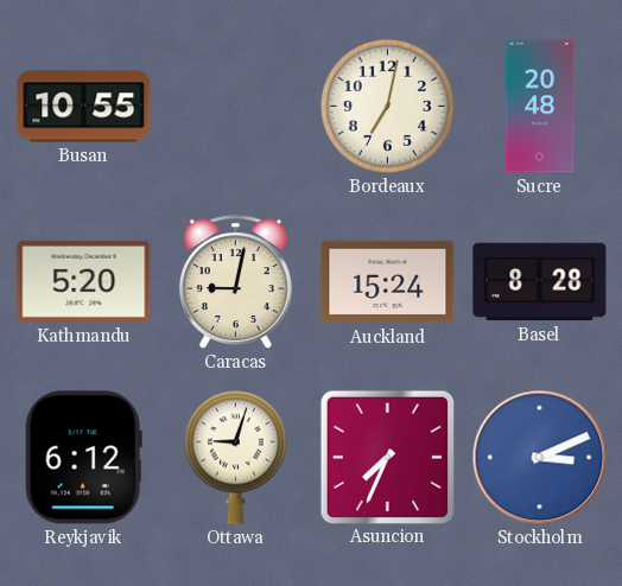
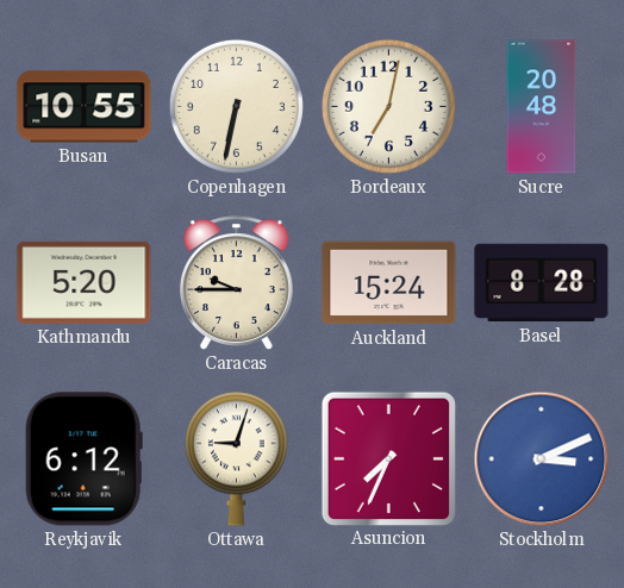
Copenhagen: none -> 6:32 (236, 106)
Caracas: 9:02 -> 9:45 (236, 283)
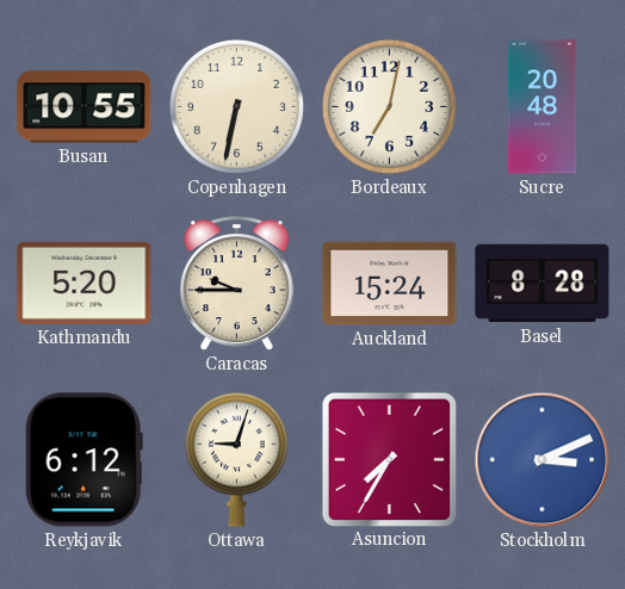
Asuncion: 7:34 -> 7:35 (389, 459)
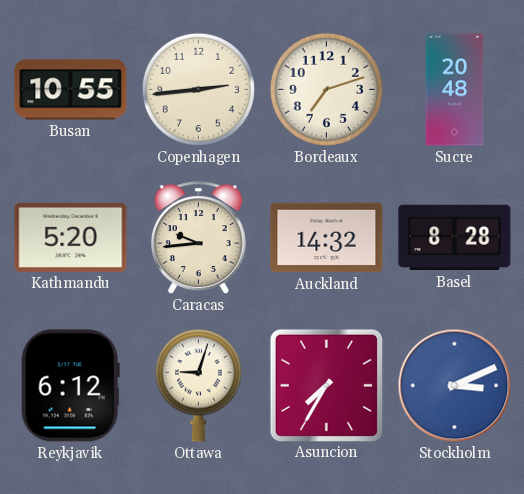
Copenhagen: 6:32 -> 2:44 (198, 89)
Bordeaux: 7:02 -> 7:12 (326, 89)
Caracas: 9:45 -> 9:44 (198, 238)
Auckland: 15:24 -> 14:32 (327, 238)
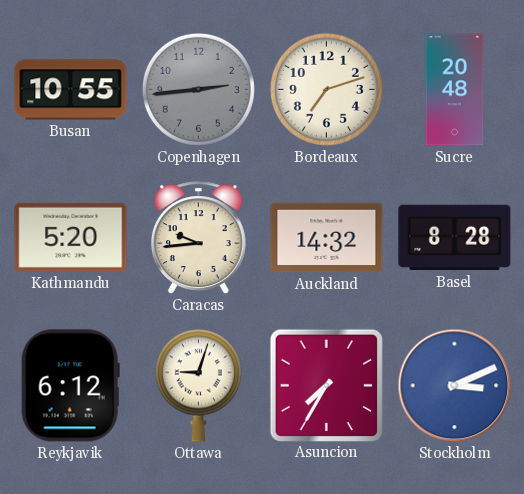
Copenhagen dial: cream -> grey (198, 89)
